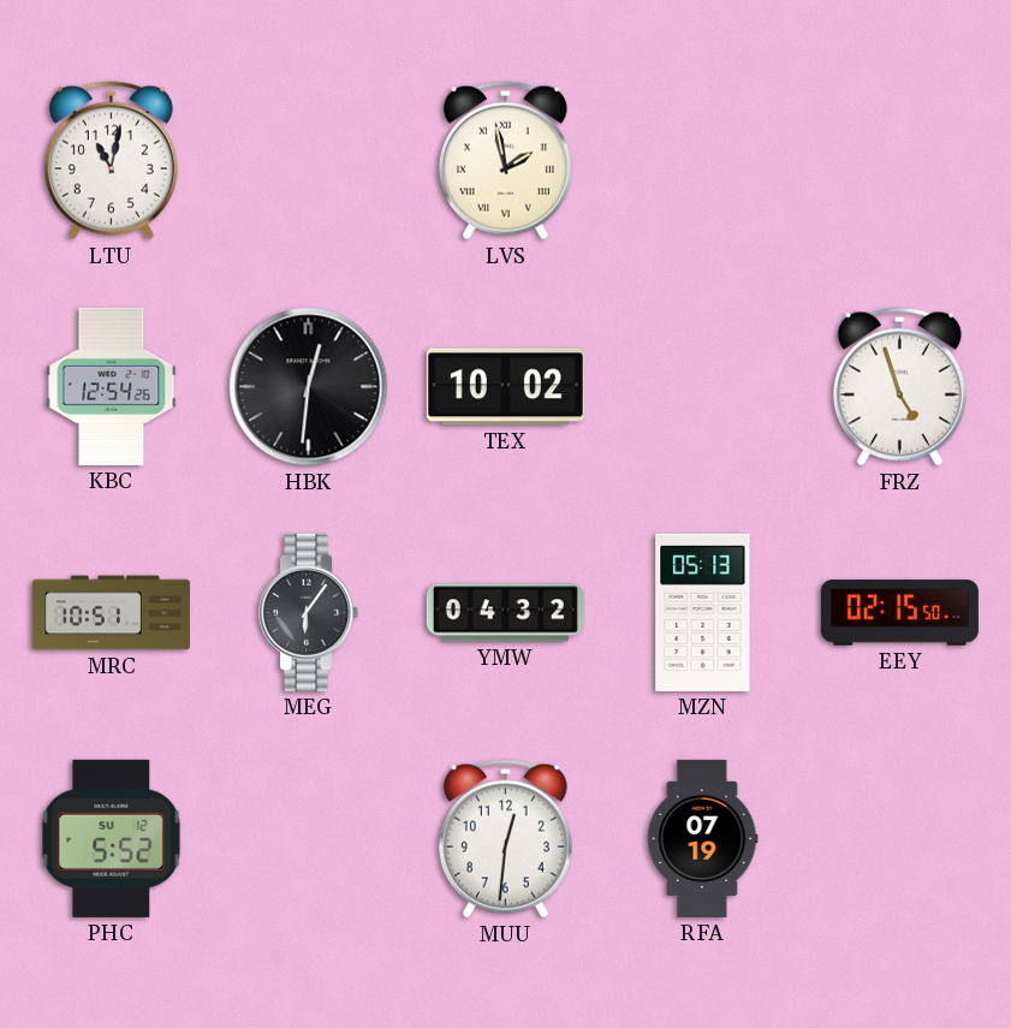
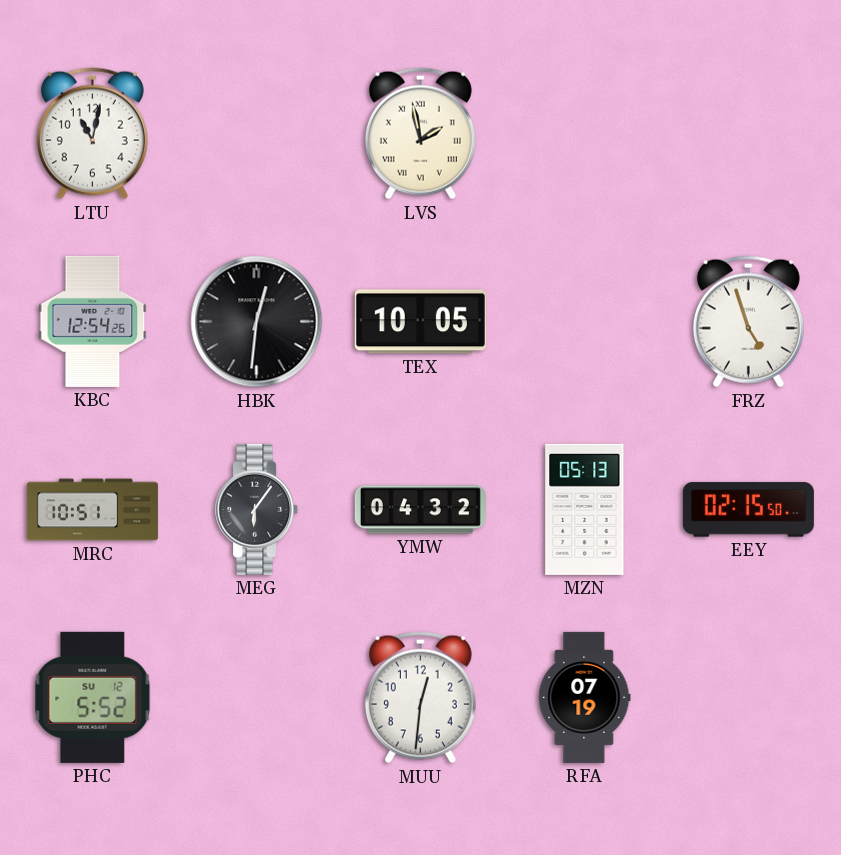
TEX: 10:02 -> 10:05 (420, 322)
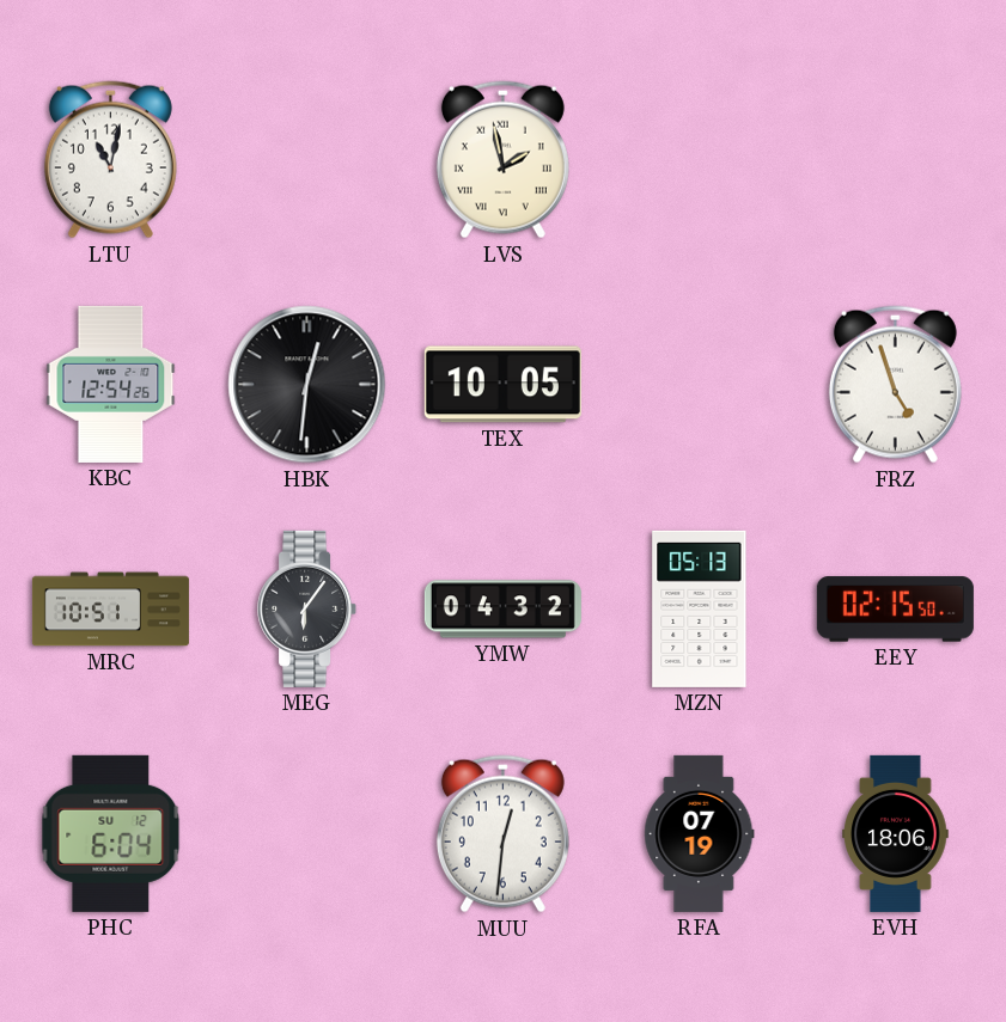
PHC: 5:52 -> 6:04 (111, 833)
EVH: none -> 18:06 (896, 833)
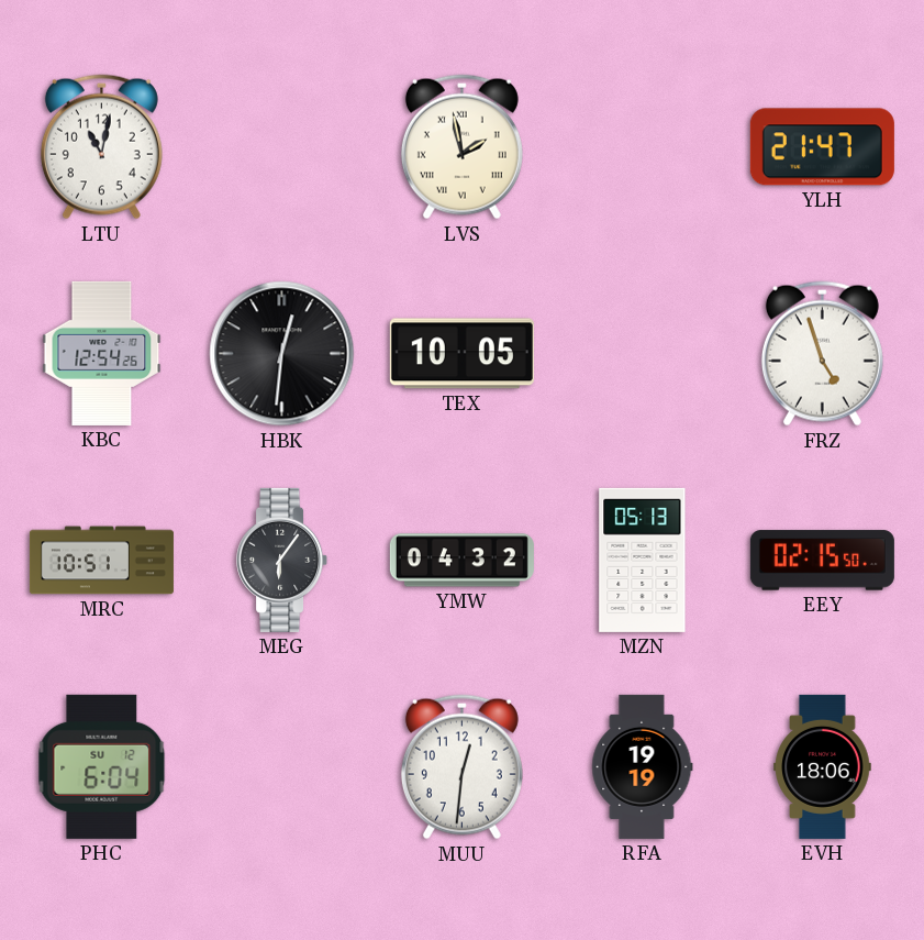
YLH: none -> 21:47 (822, 147)
RFA: 07:19 -> 19:19 (643, 766)
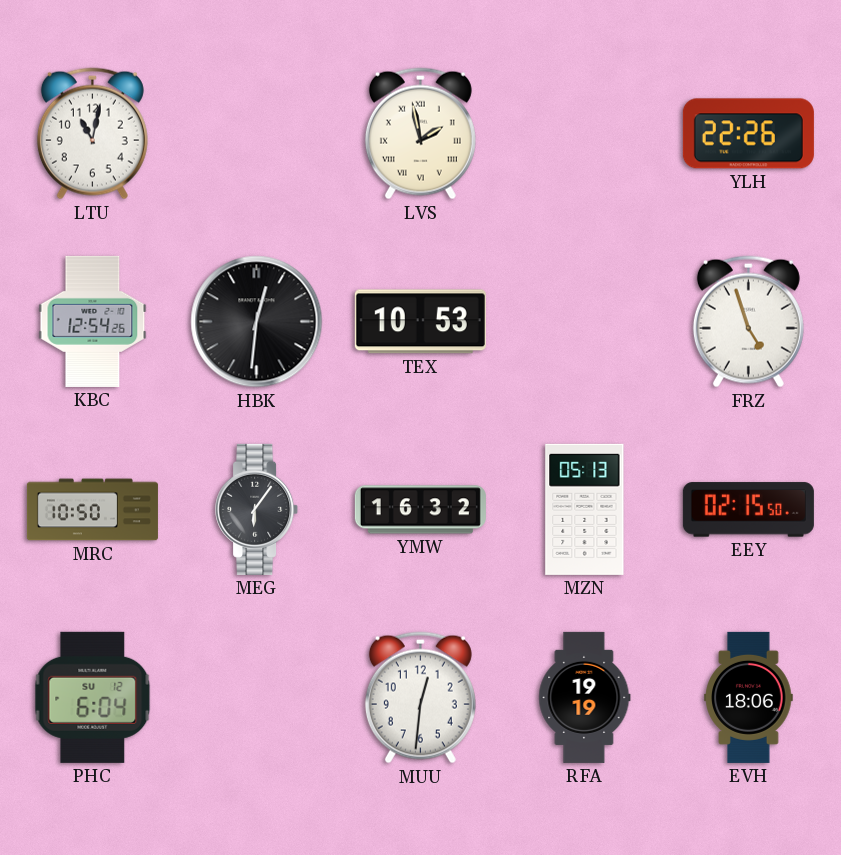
YLH: 21:47 -> 22:26 (748, 134)
TEX: 10:05 -> 10:53 (420, 322)
MRC: 10:51 -> 10:50 (92, 510)
YMW: 04:32 -> 16:32 (420, 510)
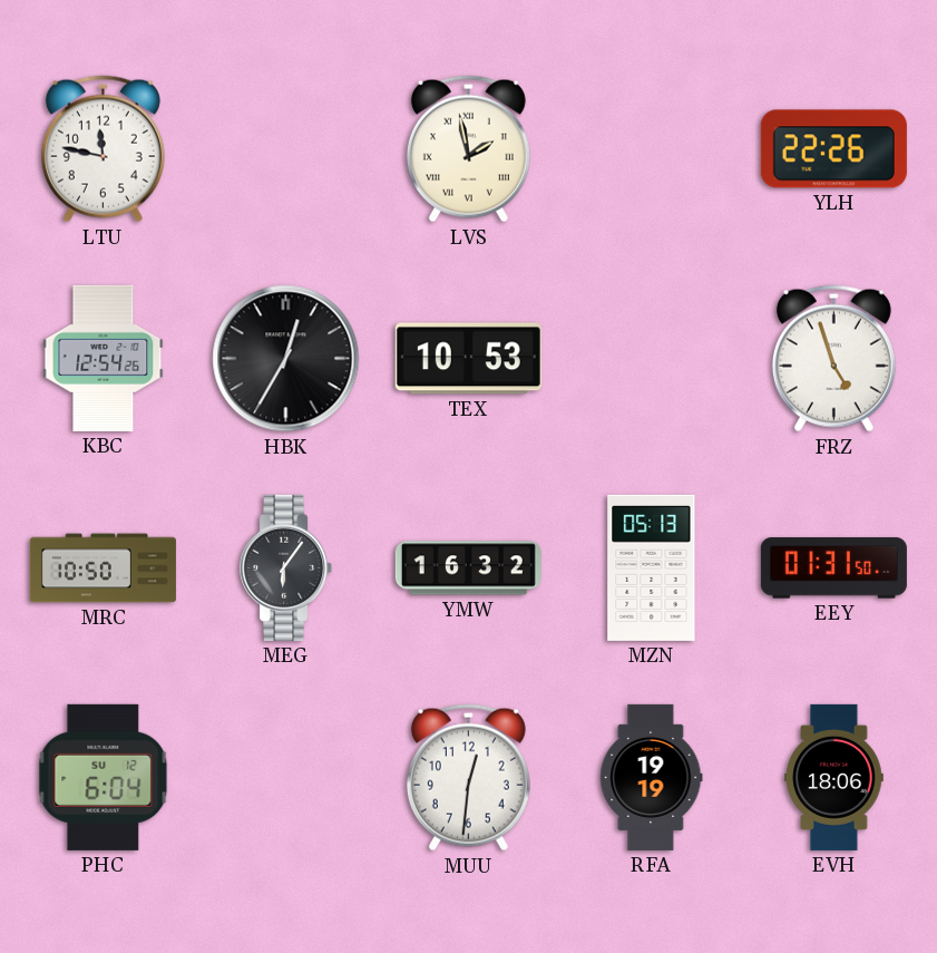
LTU: 11:02 -> 11:47 (103, 149)
HBK: 12:31 -> 12:35 (286, 359)
EEY: 02:15 -> 01:31 (833, 568)
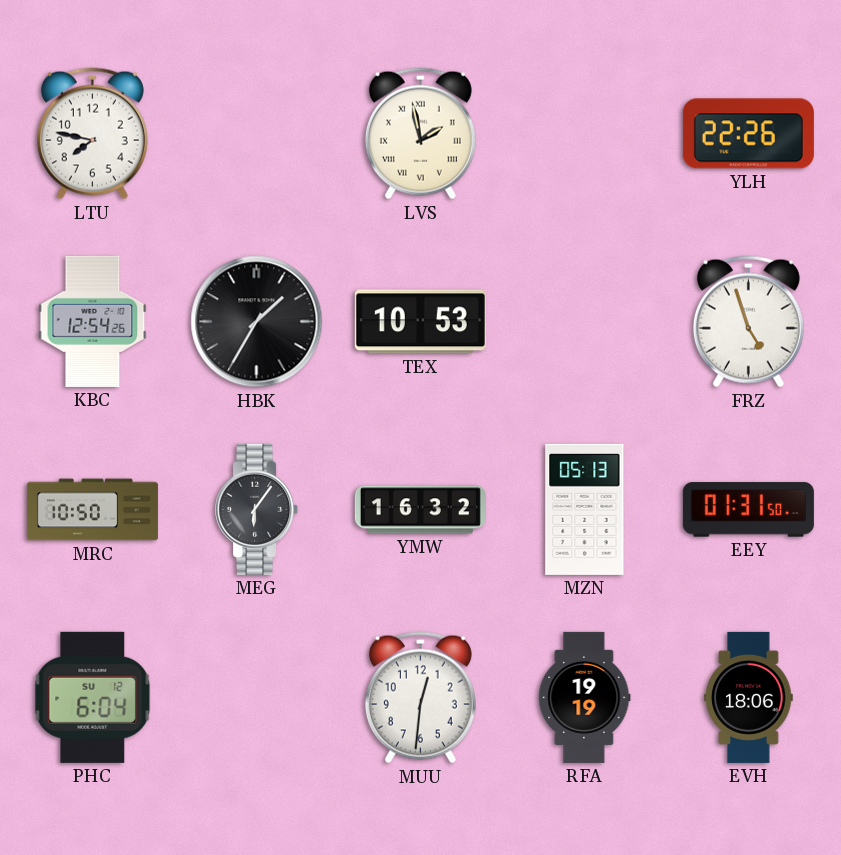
LTU: 11:47 -> 7:47 (92, 134)
HBK: 12:35 -> 1:35 (257, 322)
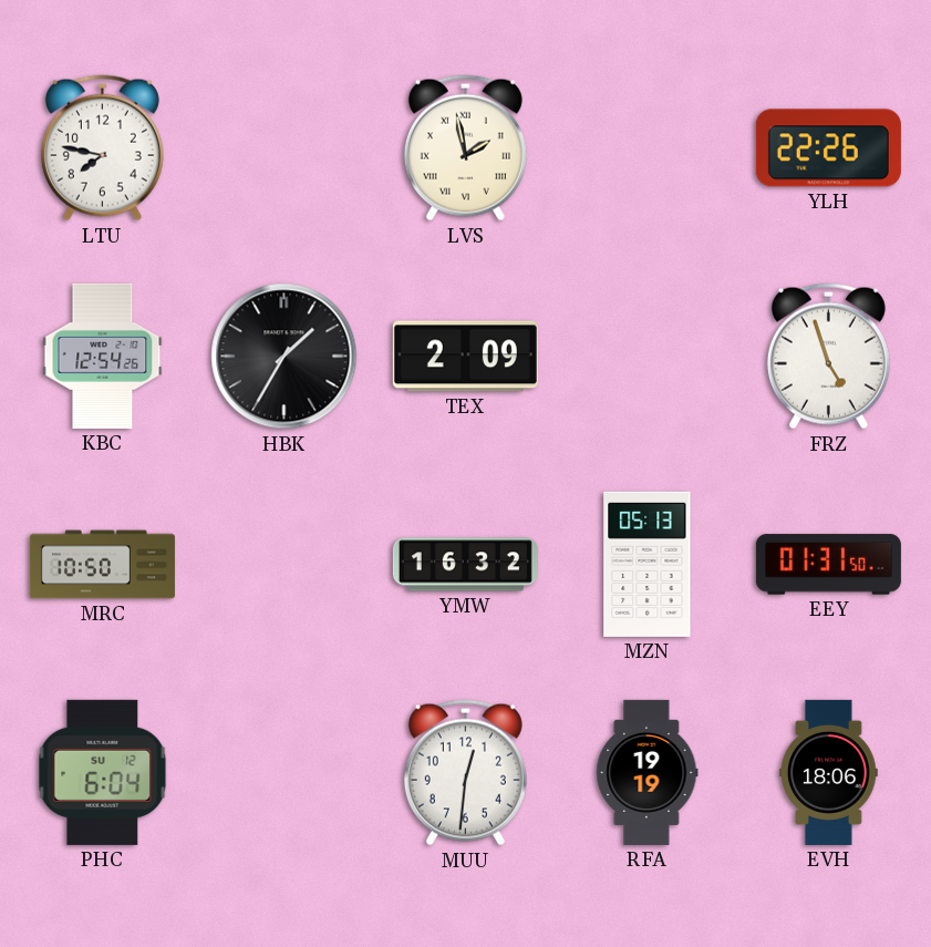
TEX: 10:53 -> 2:09 (465, 357)
MEG: 6:06 -> none (257, 509)
